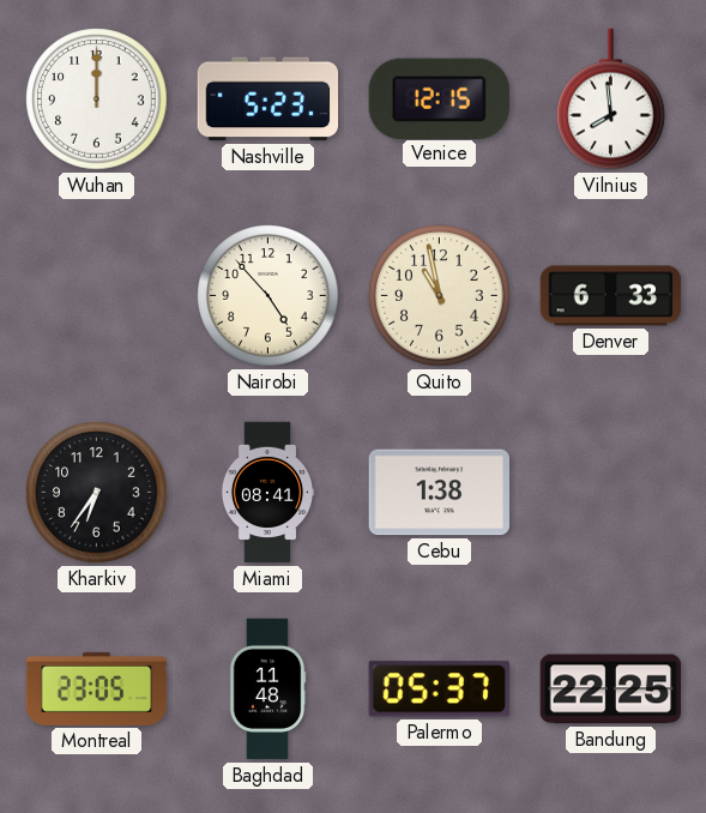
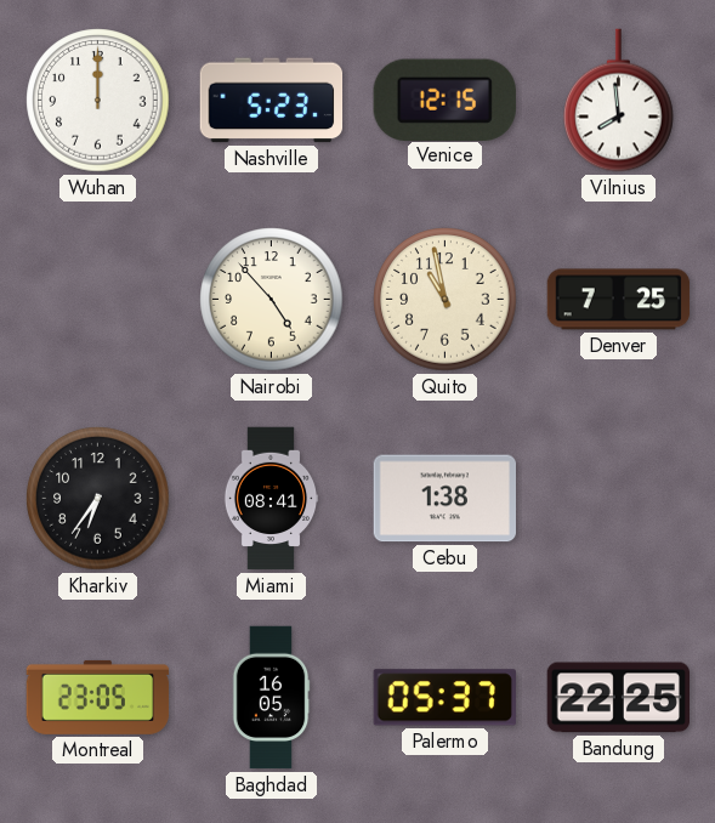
Denver: 6:33 -> 7:25 (619, 300)
Baghdad: 11:48 -> 16:05 (271, 698)
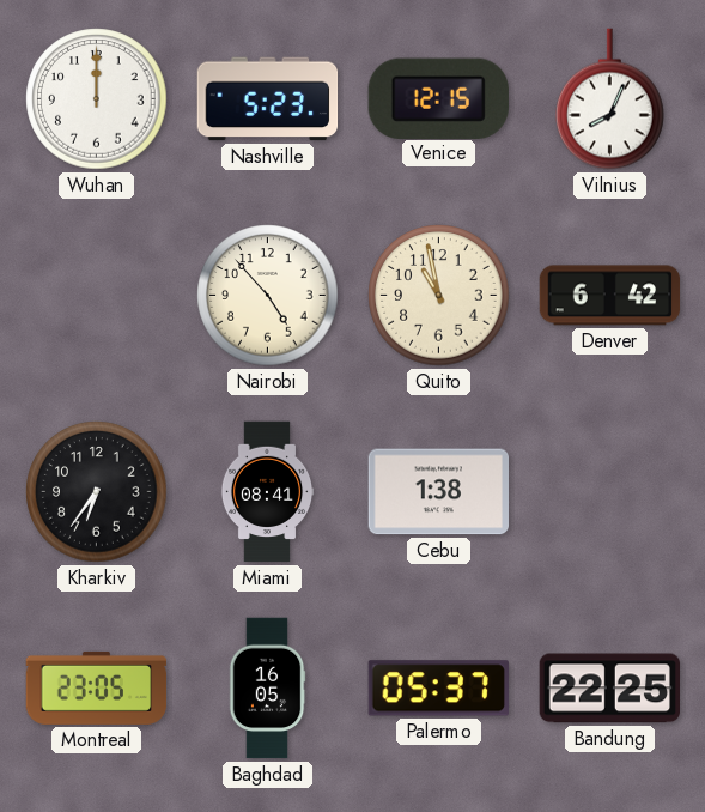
Vilnius: 7:59 -> 8:04 (610, 99)
Denver: 7:25 -> 6:42 (610, 296)
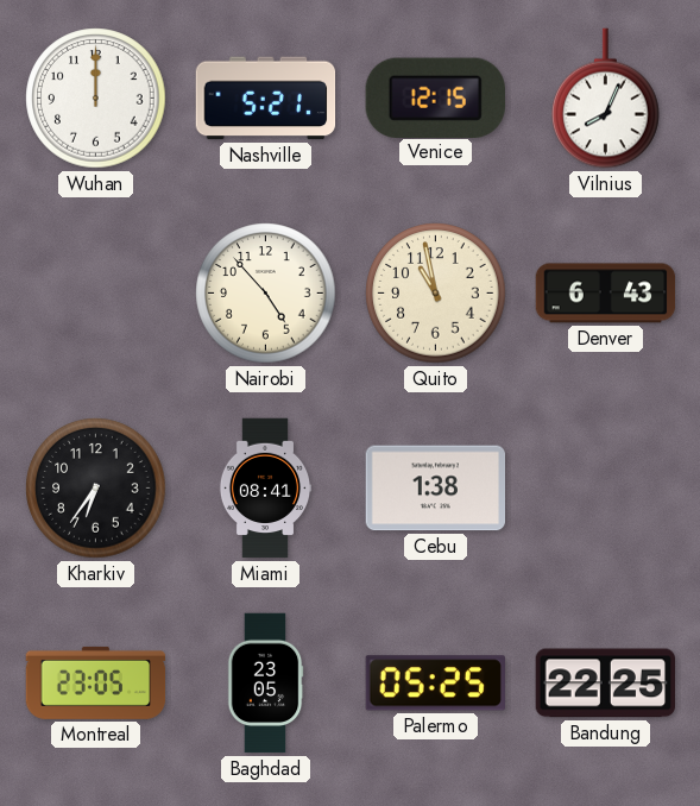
Nashville: 5:23 -> 5:21 (266, 99)
Denver: 6:42 -> 6:43 (606, 294)
Baghdad: 16:05 -> 23:05 (265, 684)
Palermo: 05:37 -> 05:25 (435, 684)
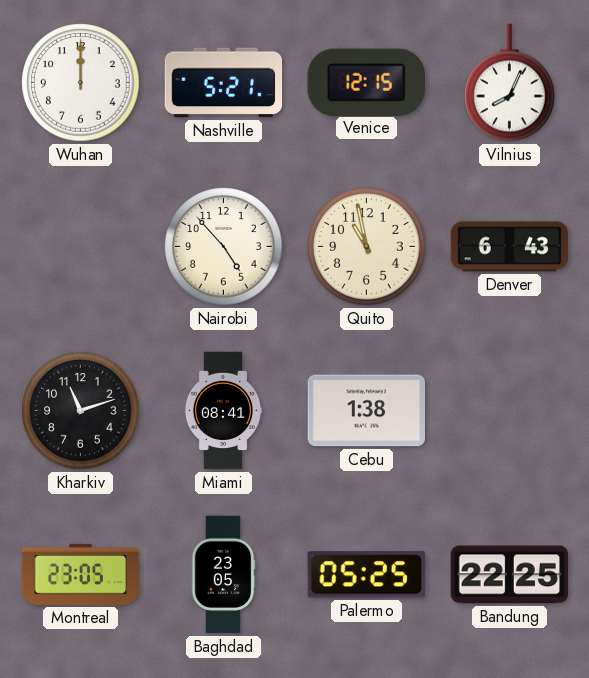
Kharkiv: 6:36 -> 11:12 (81, 411)
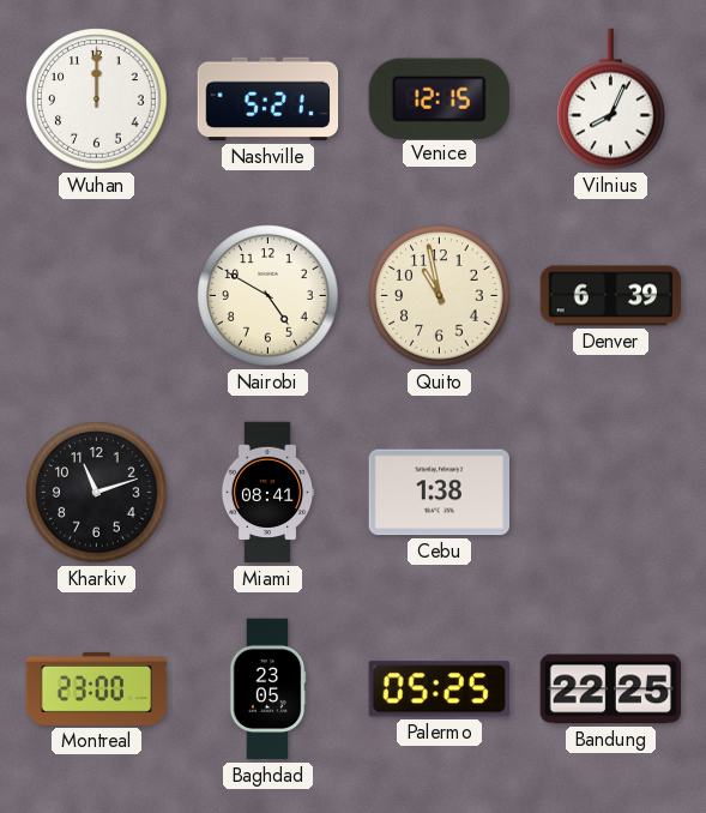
Nairobi: 4:53 -> 4:50 (268, 296)
Denver: 6:43 -> 6:39 (611, 296)
Montreal: 23:05 -> 23:00 (97, 688)
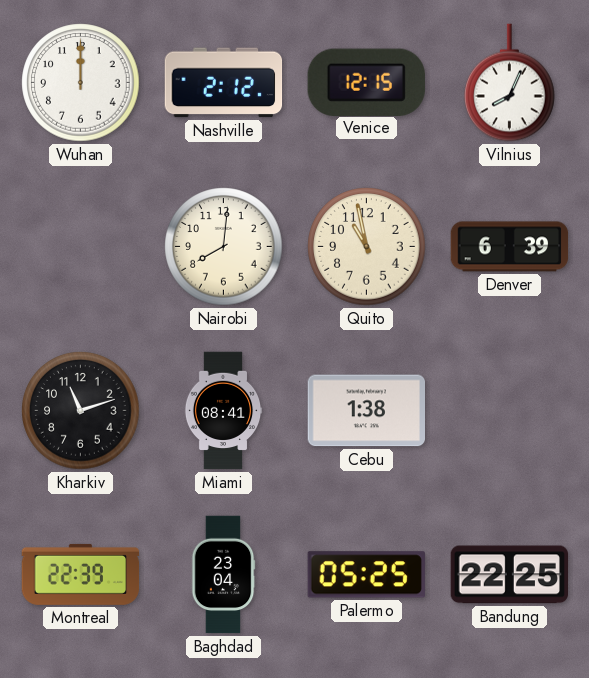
Nashville: 5:21 -> 2:12 (224, 83)
Nairobi: 4:50 -> 8:01 (224, 247)
Montreal: 23:00 -> 22:39 (81, 574)
Baghdad: 23:05 -> 23:04 (223, 575)
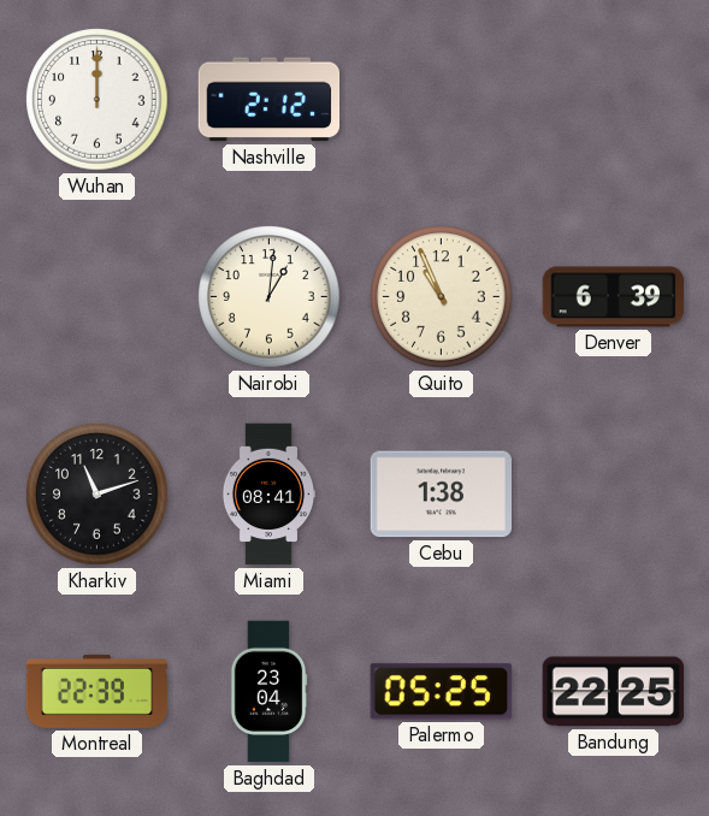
Venice: 12:15 -> none (366, 82)
Vilnius: 8:04 -> none (510, 83)
Nairobi: 8:01 -> 1:01 (270, 297)
Quito: 10:58 -> 10:56 (442, 297)
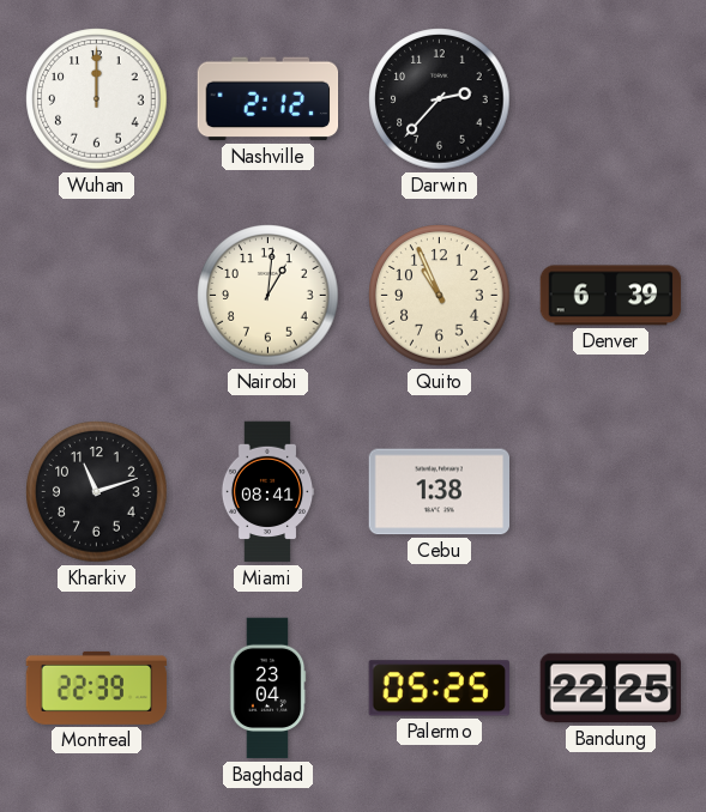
Darwin: none -> 2:37 (440, 99)
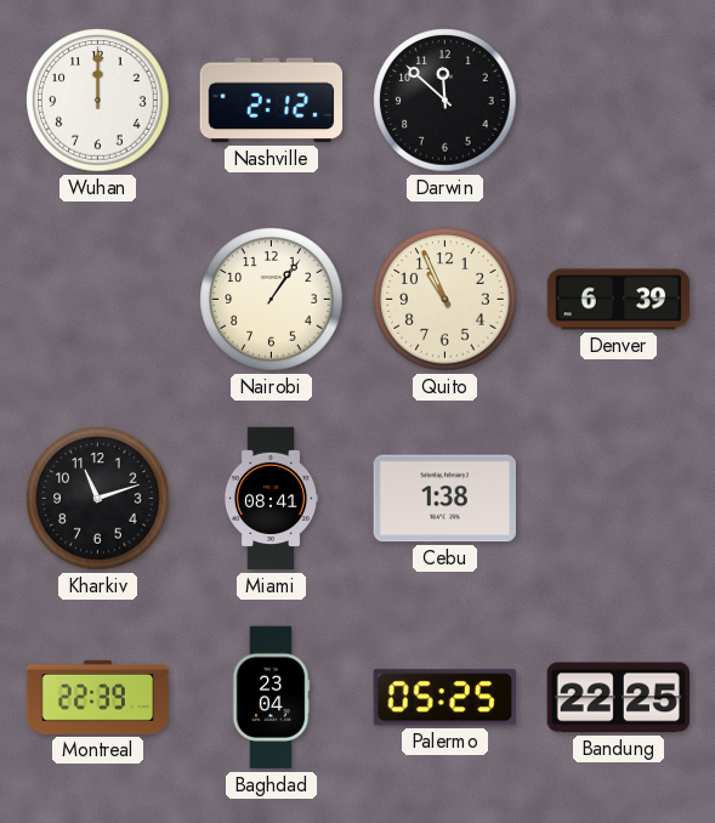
Darwin: 2:37 -> 11:52 (446, 101)
Nairobi: 1:01 -> 1:06 (272, 300)
